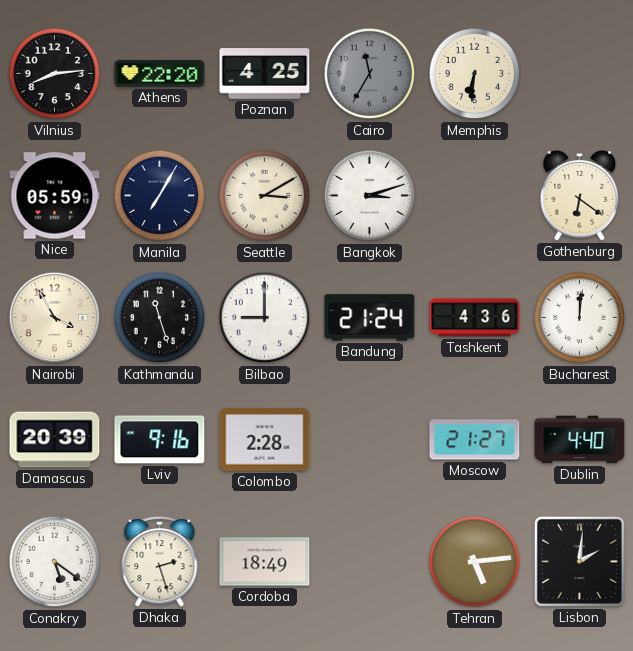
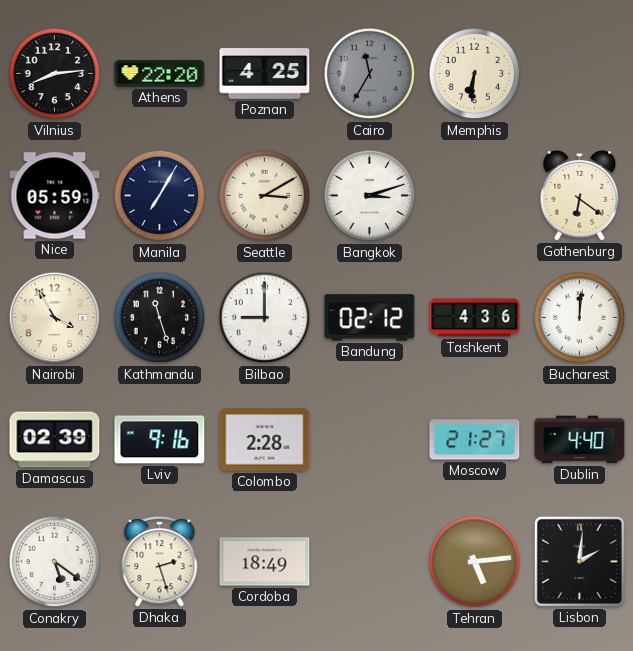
Bandung: 21:24 -> 02:12 (370, 318)
Damascus: 20:39 -> 02:39 (55, 440)
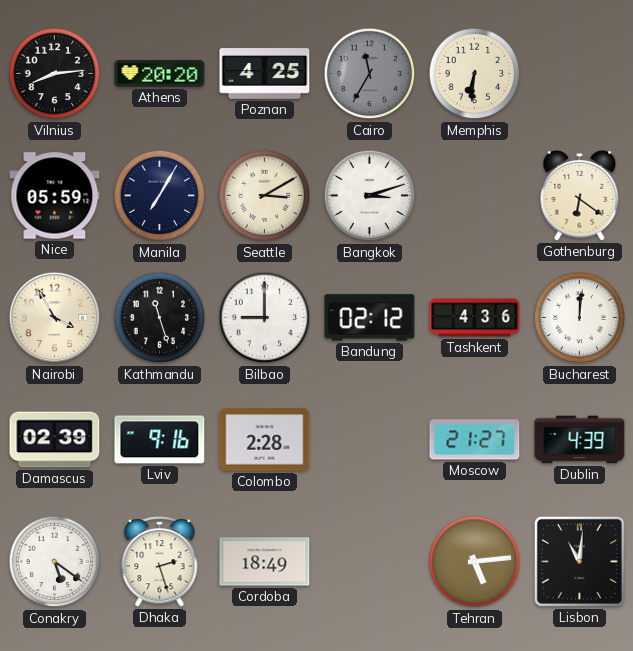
Athens: 22:20 -> 20:20 (160, 74)
Dublin: 4:40 -> 4:39 (580, 440)
Lisbon: 2:01 -> 11:01 (579, 561)
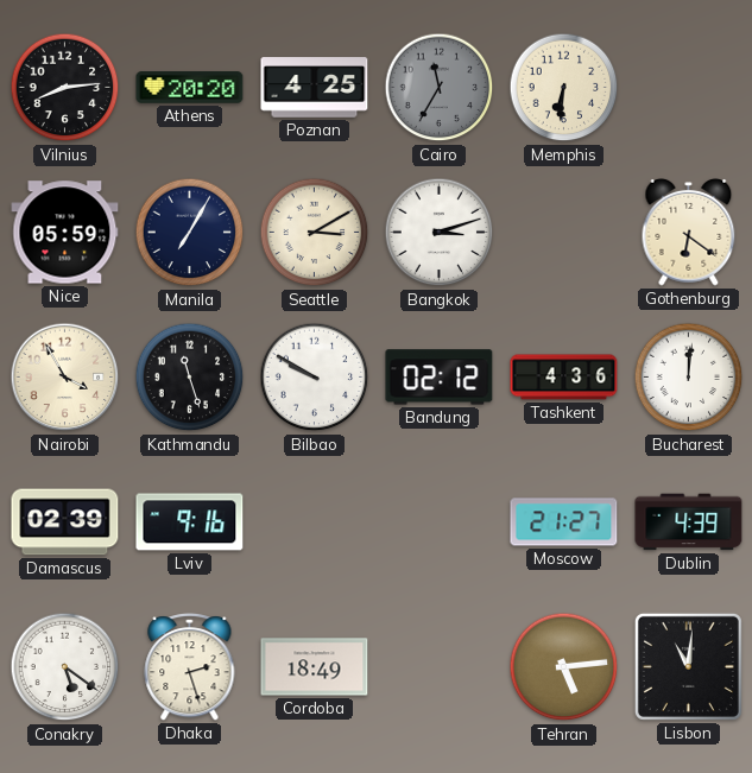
Bilbao: 9:00 -> 9:50 (315, 378)
Colombo: 2:28 -> none (265, 440)
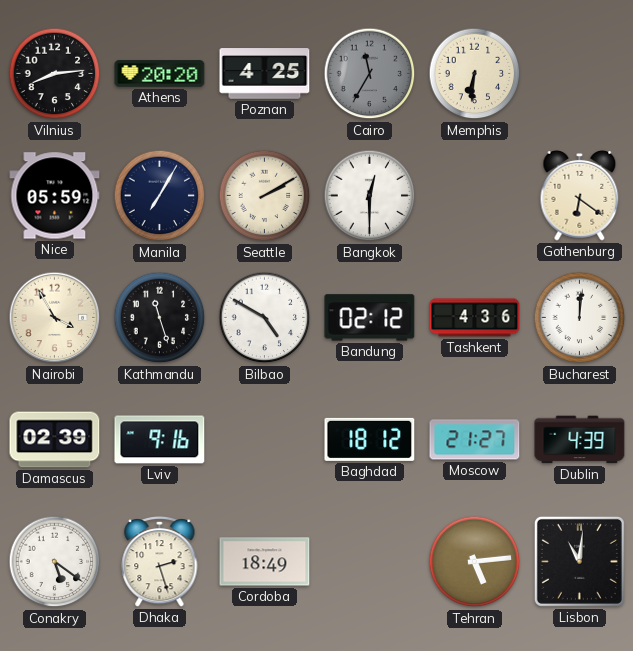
Seattle: 3:10 -> 2:10 (265, 196)
Bangkok: 3:12 -> 12:30 (370, 196)
Bilbao: 9:50 -> 4:50 (265, 318)
Baghdad: none -> 18:12 (370, 439)
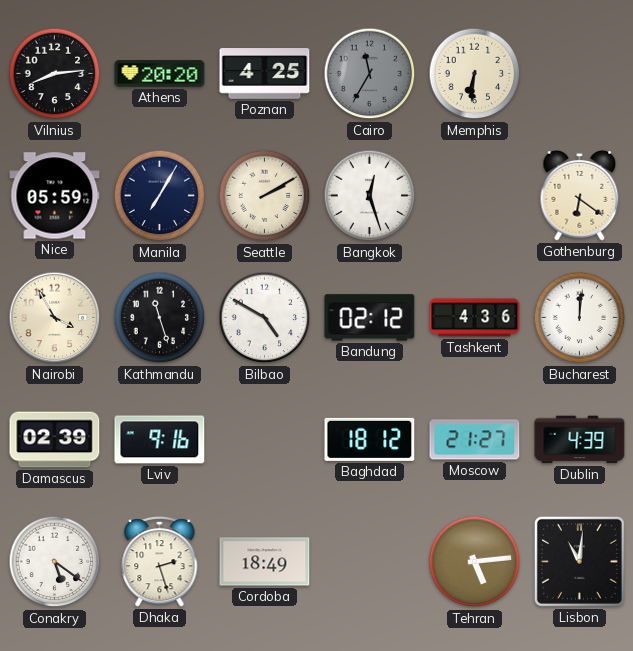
Bangkok: 12:30 -> 12:27 (370, 196)
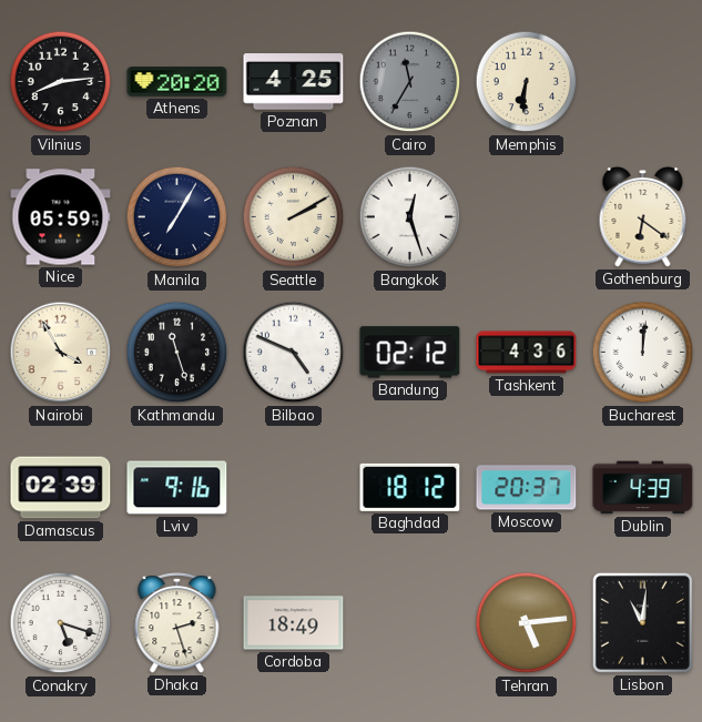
Bilbao: 4:50 -> 4:49 (294, 353)
Moscow: 21:27 -> 20:37 (527, 488)
Conakry: 5:21 -> 5:18 (61, 623)
